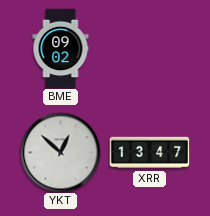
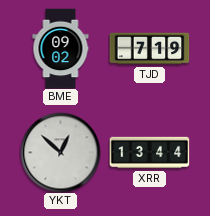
TJD: none -> 7:19 (149, 49)
XRR: 13:47 -> 13:44 (149, 153)
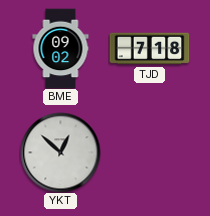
TJD: 7:19 -> 7:18 (149, 49)
XRR: 13:44 -> none (149, 153)
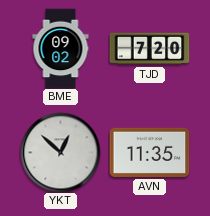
TJD: 7:18 -> 7:20 (149, 49)
AVN: none -> 11:35 (149, 152)
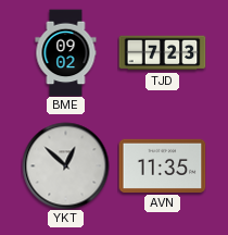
TJD: 7:20 -> 7:23 (162, 53)
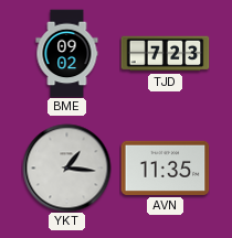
YKT: 12:52 -> 1:16 (66, 167)
